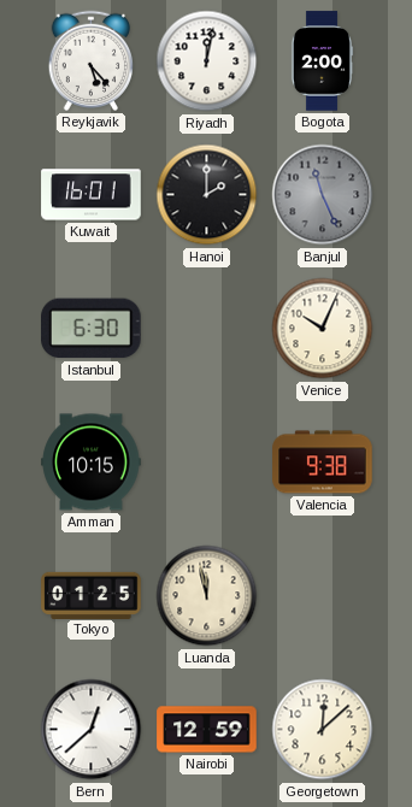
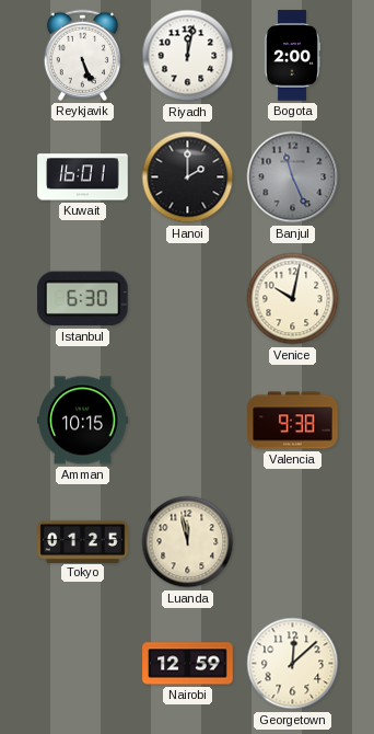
Reykjavik: 5:23 -> 5:26 (82, 55)
Venice: 10:04 -> 10:02 (293, 299)
Bern: 12:38 -> none (92, 730)
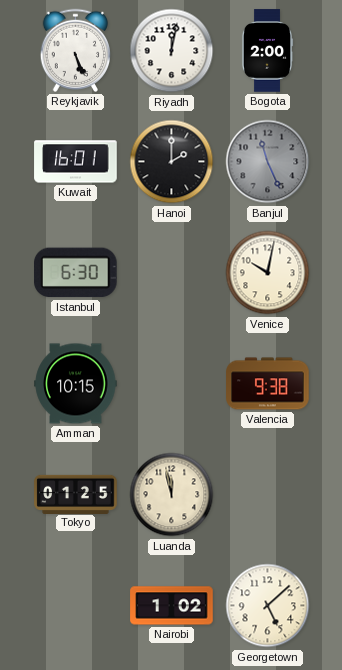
Nairobi: 12:59 -> 1:02 (172, 606)
Georgetown: 12:08 -> 5:08 (268, 606)
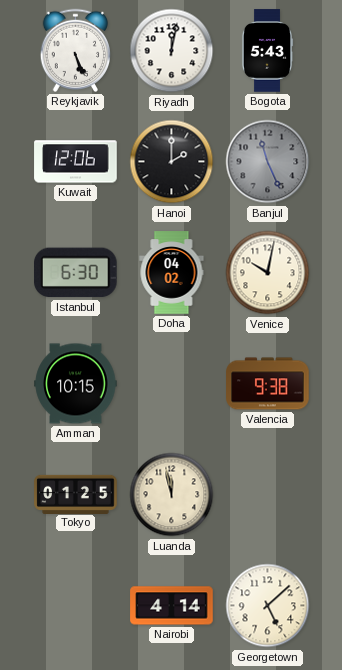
Bogota: 2:00 -> 5:43 (267, 51)
Kuwait: 16:01 -> 12:06 (76, 162)
Doha: none -> 04:02 (172, 273)
Nairobi: 1:02 -> 4:14 (172, 606)
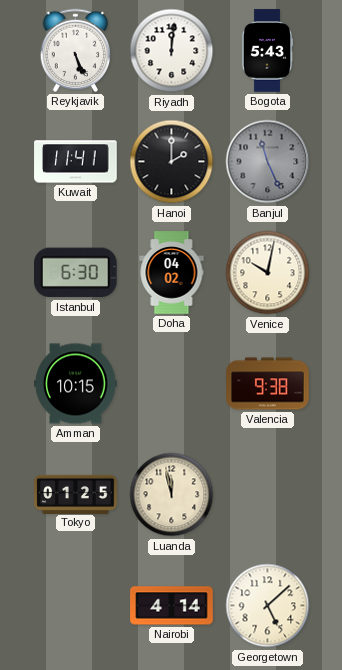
Riyadh: 12:02 -> 12:01 (172, 51)
Kuwait: 12:06 -> 11:41 (76, 162)
